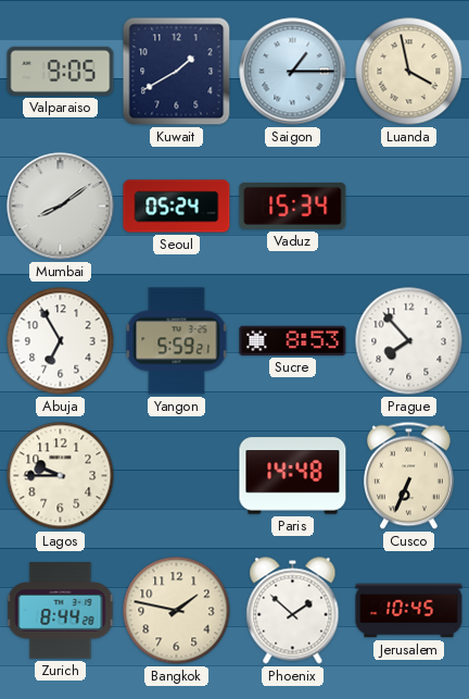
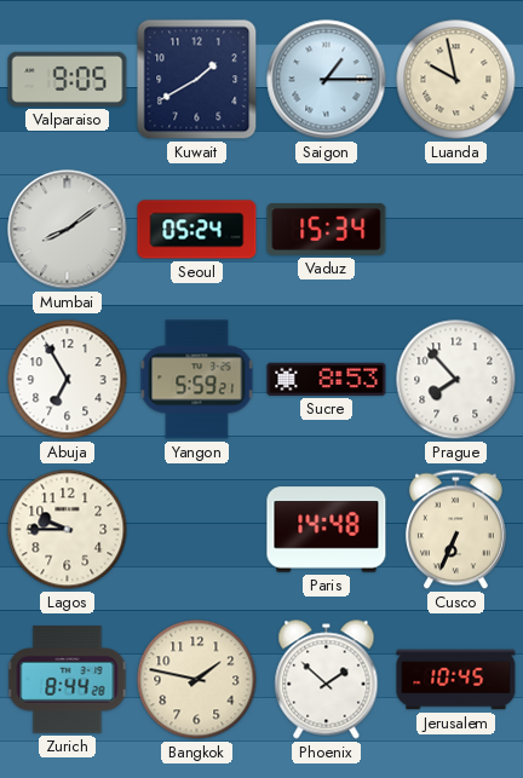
Luanda: 3:58 -> 9:58 (456, 80)
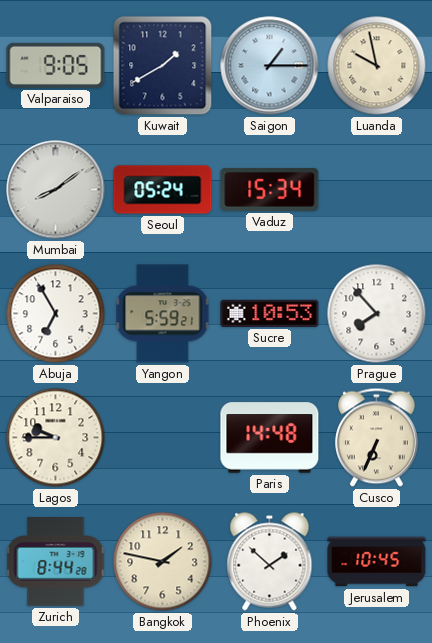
Sucre: 8:53 -> 10:53 (270, 313)
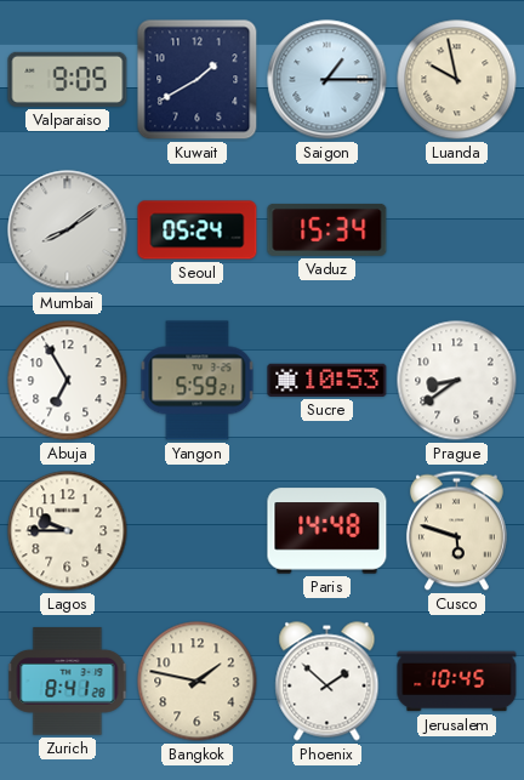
Prague: 7:53 -> 8:39 (457, 381)
Cusco: 6:34 -> 5:48 (456, 531)
Zurich: 8:44 -> 8:41 (68, 682)
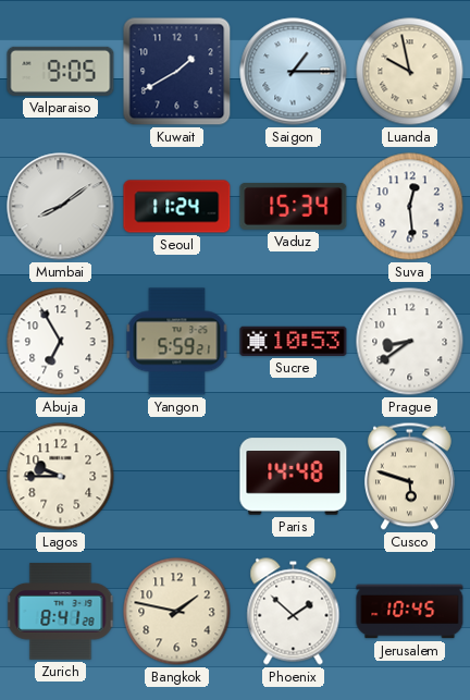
Seoul: 05:24 -> 11:24 (177, 207)
Suva: none -> 12:29 (410, 207)
